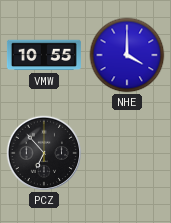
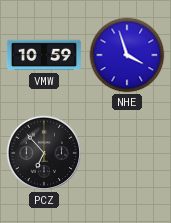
VMW: 10:55 -> 10:59 (44, 55)
NHE: 4:00 -> 3:57 (127, 55)
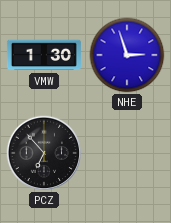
VMW: 10:59 -> 1:30 (44, 55)
NHE: 3:57 -> 2:57 (127, 55)
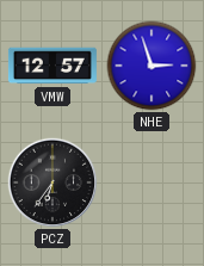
VMW: 1:30 -> 12:57 (52, 66)
PCZ: 6:53 -> 6:36 (52, 183)
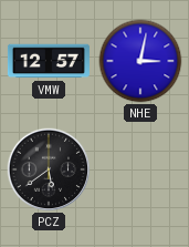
NHE: 2:57 -> 3:02 (140, 61)
PCZ: 6:36 -> 5:39 (49, 169)
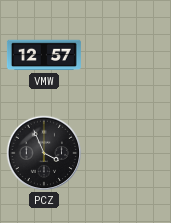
NHE: 3:02 -> none (140, 61)
PCZ: 5:39 -> 3:56 (44, 153)
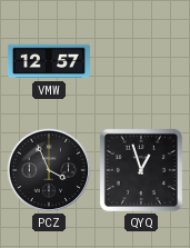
QYQ: none -> 12:57 (141, 170)
